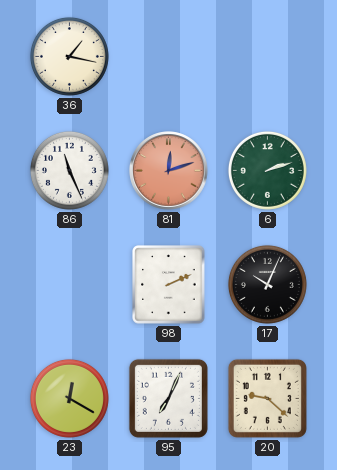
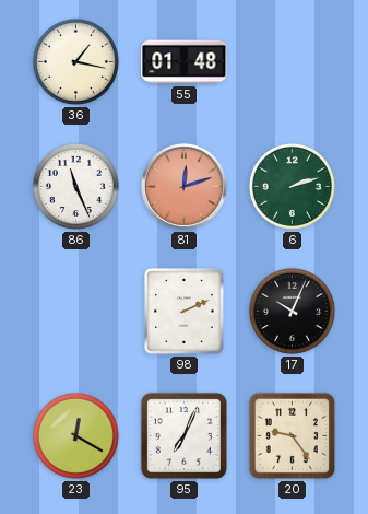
55: none -> 01:48 (185, 62)
20: 9:22 -> 9:24 (292, 435)
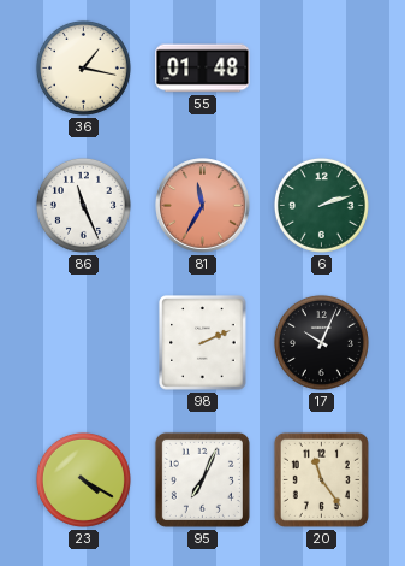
81: 12:12 -> 11:35 (203, 206)
23: 12:20 -> 4:20 (83, 479)
20: 9:24 -> 11:24 (321, 479)
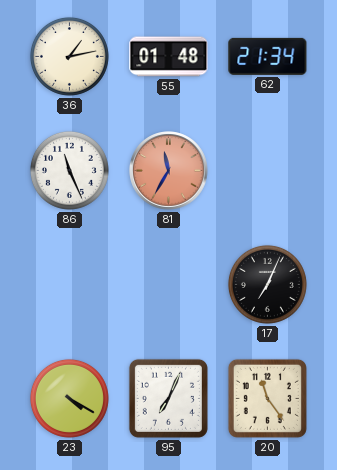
36: 1:17 -> 1:13 (69, 56)
62: none -> 21:34 (268, 56)
6: 2:12 -> none (321, 205)
98: 2:11 -> none (203, 343)
17: 10:04 -> 7:04 (267, 284)
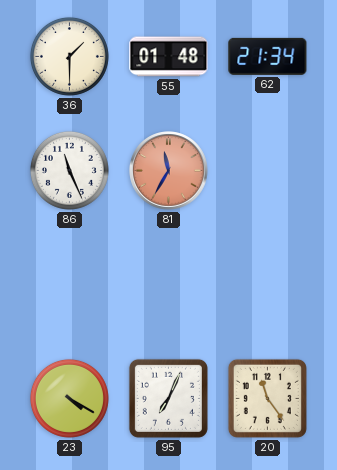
36: 1:13 -> 1:30 (69, 56)
17: 7:04 -> none (267, 284)
